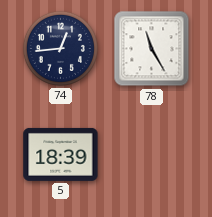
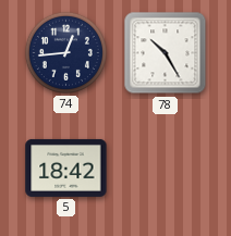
78: 11:25 -> 10:25 (166, 53)
5: 18:39 -> 18:42 (66, 167)
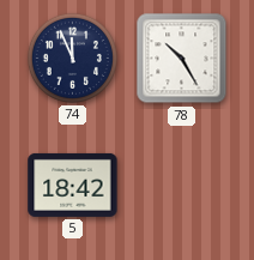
74: 12:44 -> 11:56 (72, 58)
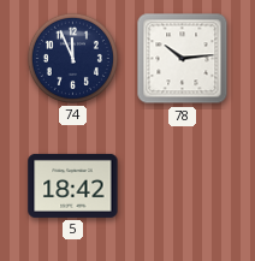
78: 10:25 -> 10:14 (183, 59)
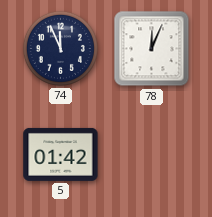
78: 10:14 -> 12:04 (152, 49)
5: 18:42 -> 01:42 (61, 154)
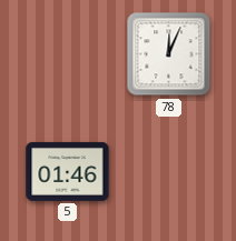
74: 11:56 -> none (60, 48)
5: 01:42 -> 01:46 (68, 171)
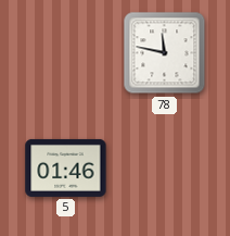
78: 12:04 -> 11:47 (165, 53)
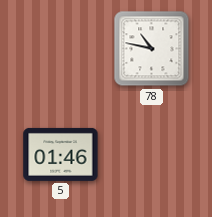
78: 11:47 -> 10:47 (152, 49)
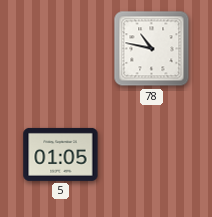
5: 01:46 -> 01:05 (61, 154)
